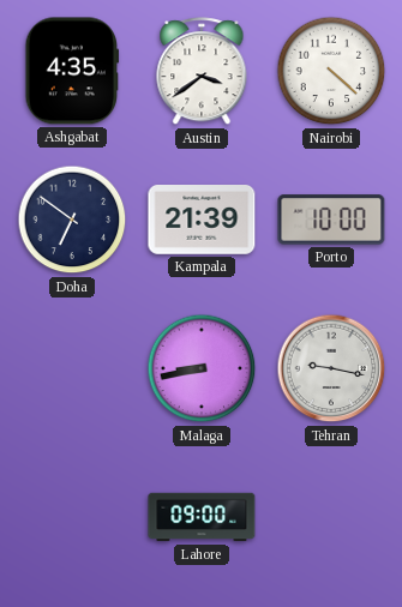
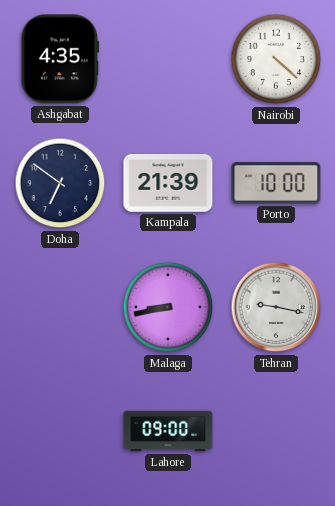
Austin: 3:39 -> none (202, 72)
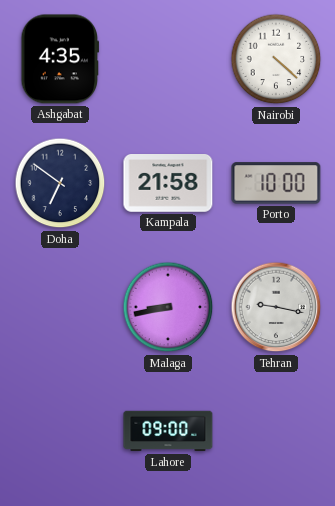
Kampala: 21:39 -> 21:58 (168, 184)
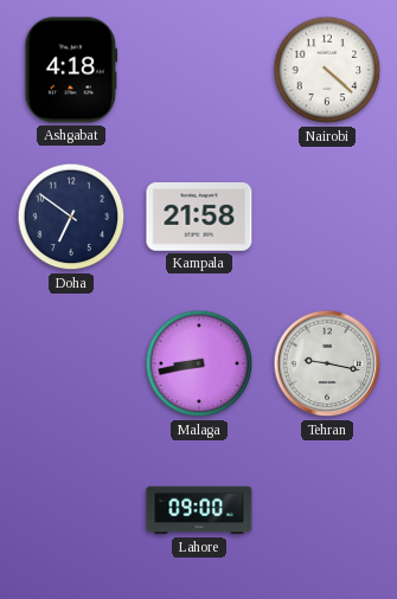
Ashgabat: 4:35 -> 4:18 (71, 70)
Porto: 10:00 -> none (276, 183)
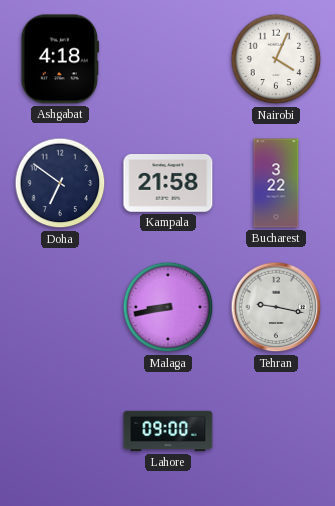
Nairobi: 4:22 -> 4:04 (276, 59)
Bucharest: none -> 3:22 (276, 183)
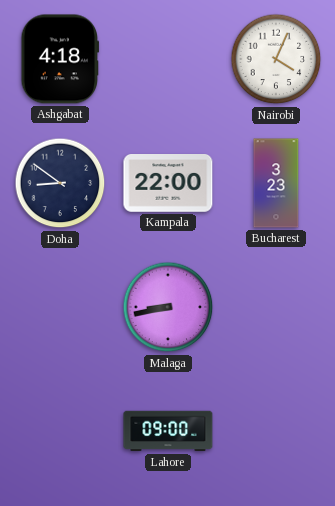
Doha: 6:51 -> 8:51 (60, 183)
Kampala: 21:58 -> 22:00 (168, 184)
Bucharest: 3:22 -> 3:23 (276, 183)
Tehran: 9:17 -> none (276, 307)
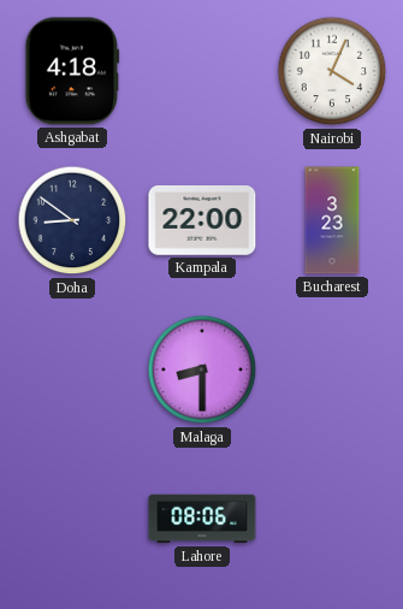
Malaga: 8:43 -> 8:30 (202, 369)
Lahore: 09:00 -> 08:06 (202, 519)
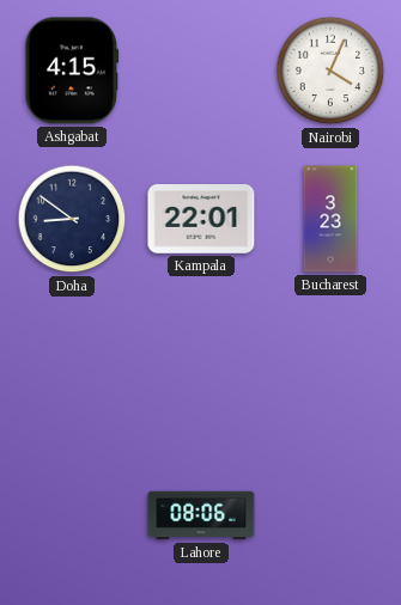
Ashgabat: 4:18 -> 4:15 (72, 71)
Kampala: 22:00 -> 22:01 (201, 220)
Malaga: 8:30 -> none (202, 369)
